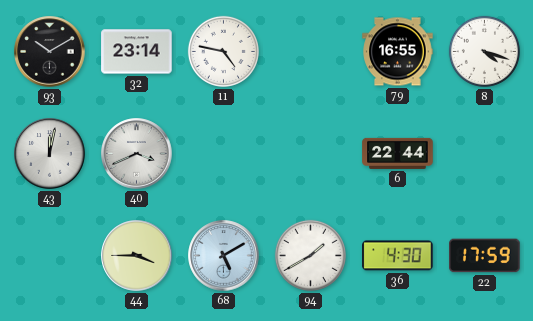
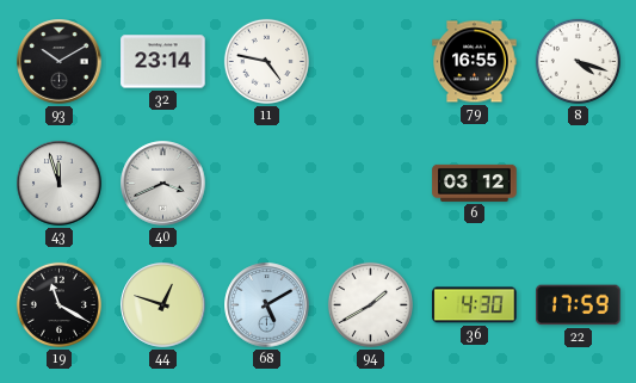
43: 12:02 -> 11:57 (60, 184)
6: 22:44 -> 03:12 (475, 183)
19: none -> 11:20 (58, 304)
44: 3:45 -> 12:48 (163, 305)
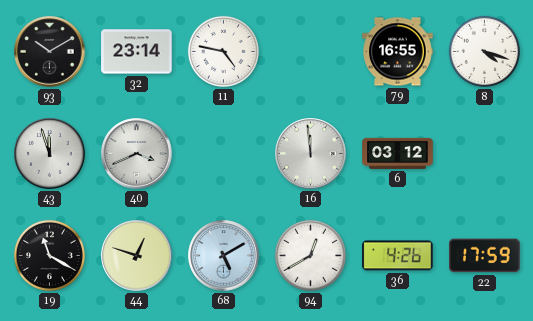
16: none -> 11:59 (311, 154)
94: 1:40 -> 12:40 (310, 255)
36: 4:30 -> 4:26 (398, 256)
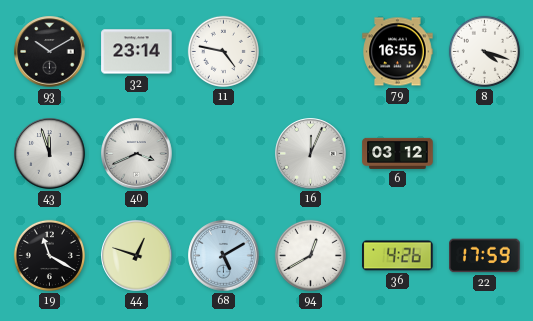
16: 11:59 -> 12:04 (311, 154)
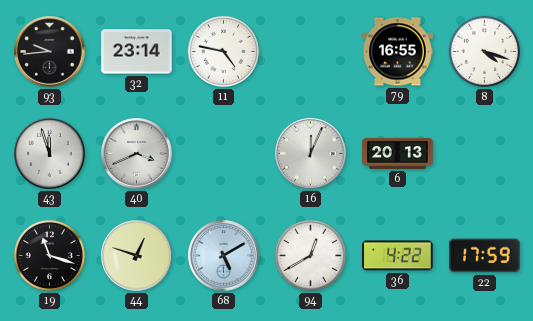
93: 10:10 -> 9:44 (50, 52)
6: 03:12 -> 20:13 (398, 153)
19: 11:20 -> 11:18 (49, 255)
36: 4:26 -> 4:22 (398, 256)
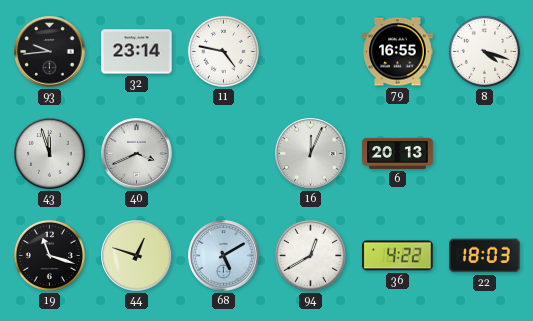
22: 17:59 -> 18:03 (485, 256)
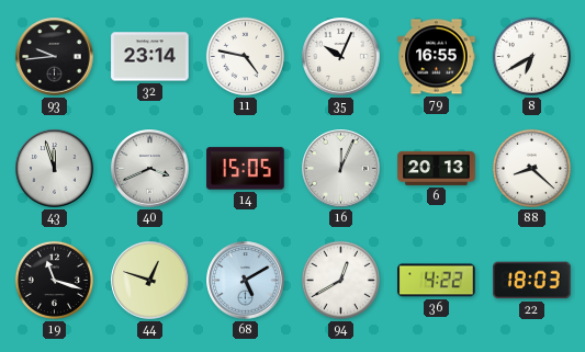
35: none -> 10:04 (341, 57)
8: 4:18 -> 6:40 (531, 56)
14: none -> 15:05 (246, 169)
88: none -> 8:22 (531, 168)
